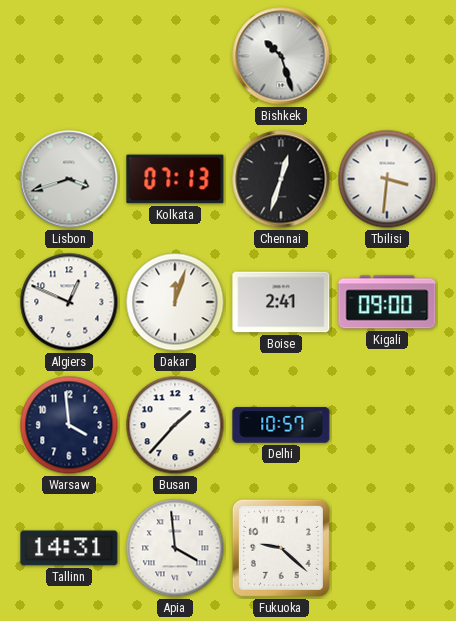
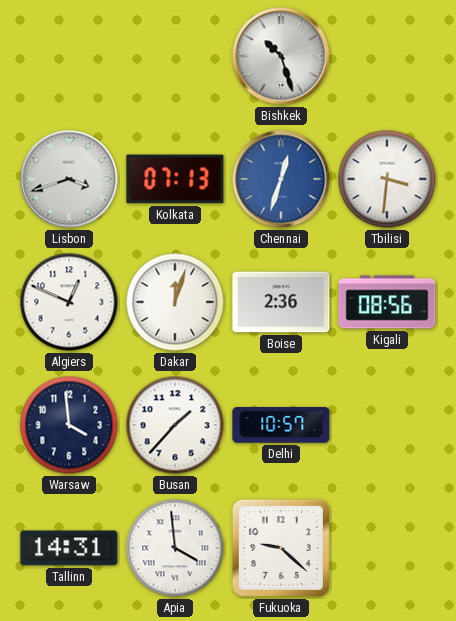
Chennai dial: black -> blue (281, 179)
Boise: 2:41 -> 2:36 (281, 302)
Kigali: 09:00 -> 08:56 (387, 302)
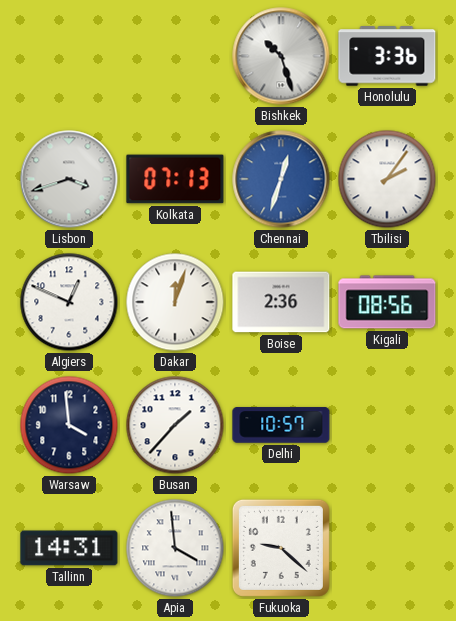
Honolulu: none -> 3:36 (387, 56)
Tbilisi: 3:31 -> 2:06 (387, 179)
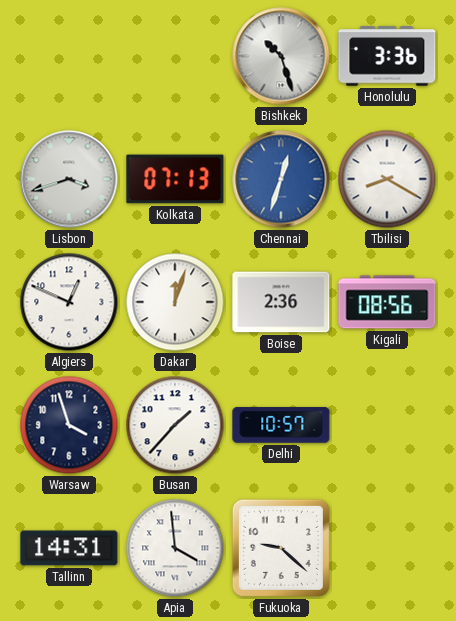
Tbilisi: 2:06 -> 8:20 (387, 179)
Warsaw: 3:59 -> 3:57 (69, 425)
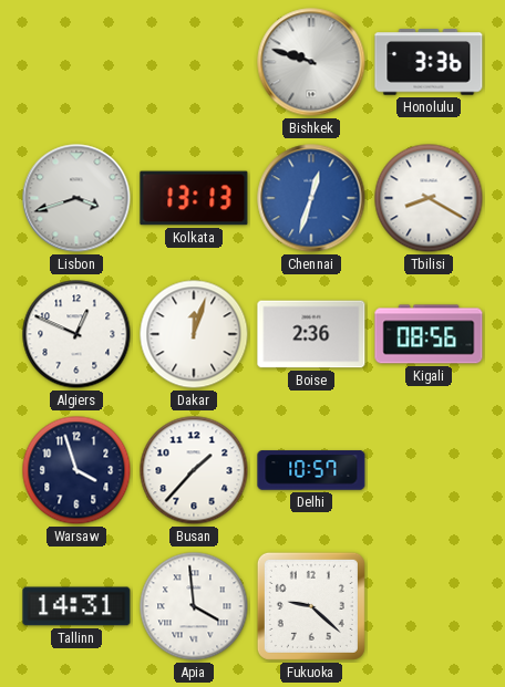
Bishkek: 10:27 -> 9:48 (311, 62)
Kolkata: 07:13 -> 13:13 (194, 198)
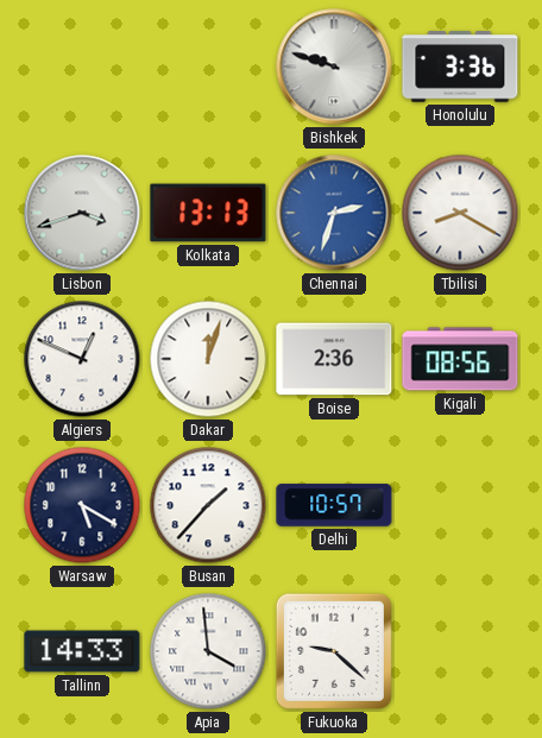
Chennai: 12:33 -> 2:33 (334, 213)
Warsaw: 3:57 -> 5:20 (82, 505)
Tallinn: 14:31 -> 14:33 (82, 651)
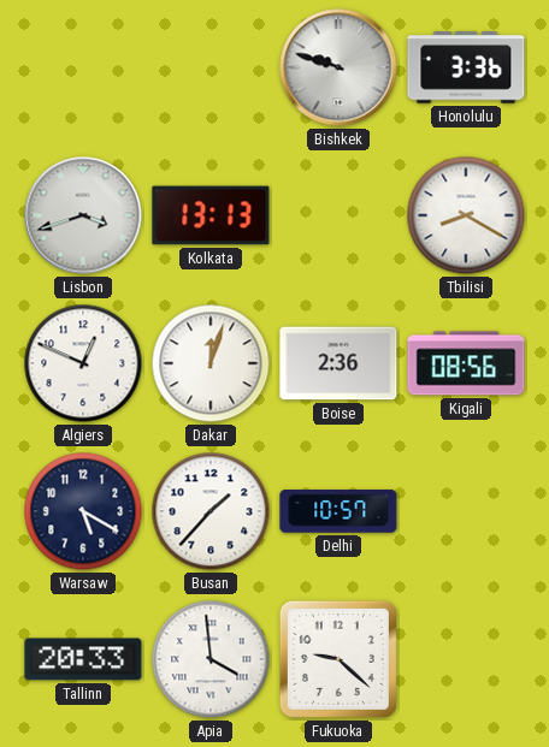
Chennai: 2:33 -> none (334, 213)
Tallinn: 14:33 -> 20:33 (83, 659)
